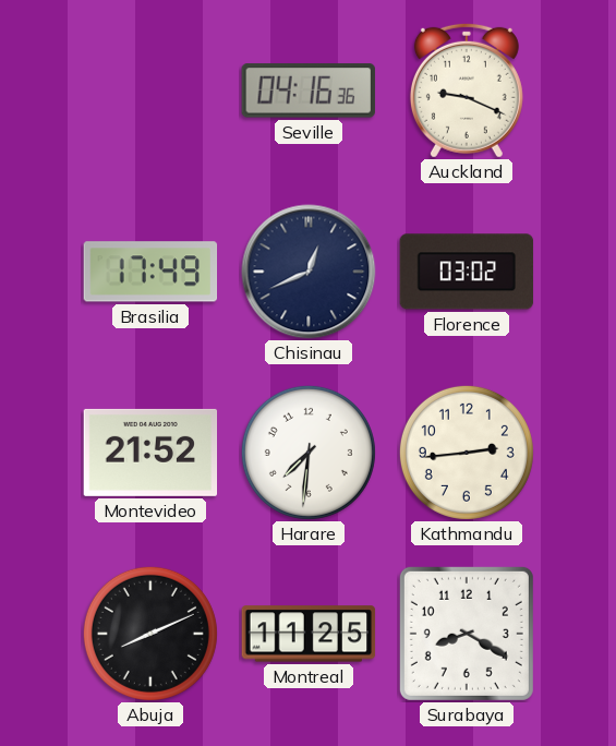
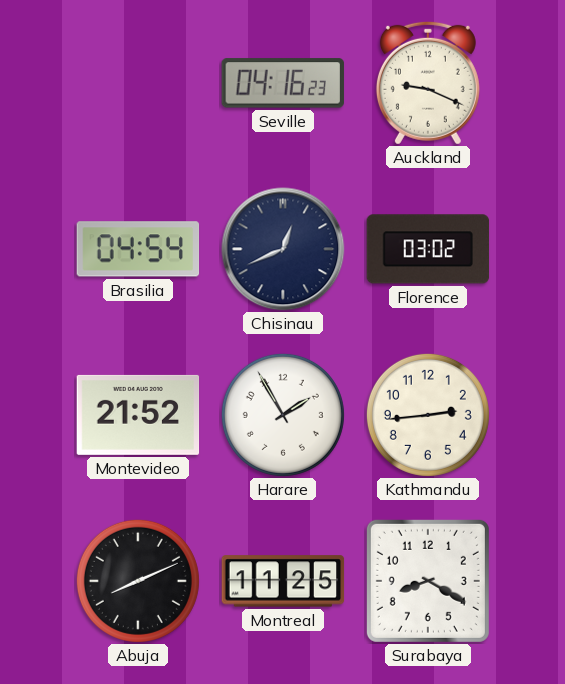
Seville: 04:16:36 -> 04:16:23 (282, 83)
Brasilia: 17:49 -> 04:54 (138, 249)
Harare: 7:31 -> 1:55 (283, 415)
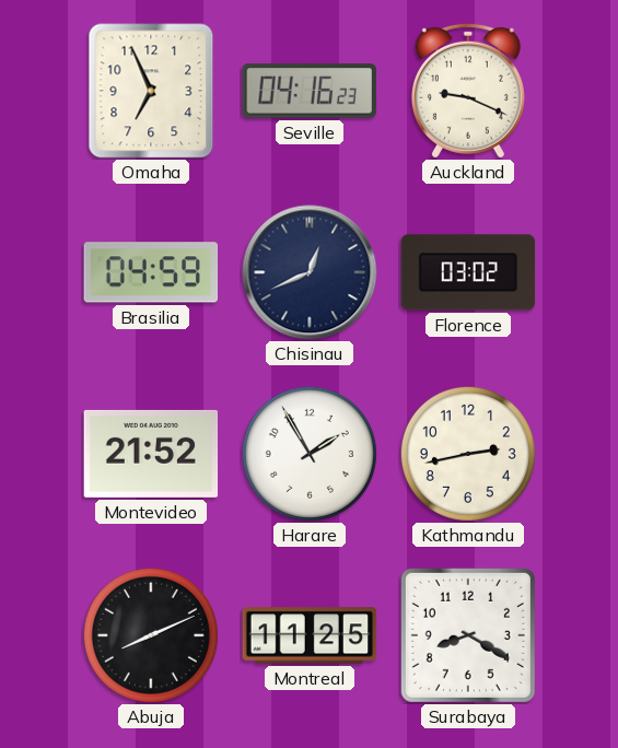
Omaha: none -> 6:56 (151, 91)
Brasilia: 04:54 -> 04:59 (151, 272)
Kathmandu: 2:44 -> 2:43 (468, 454)
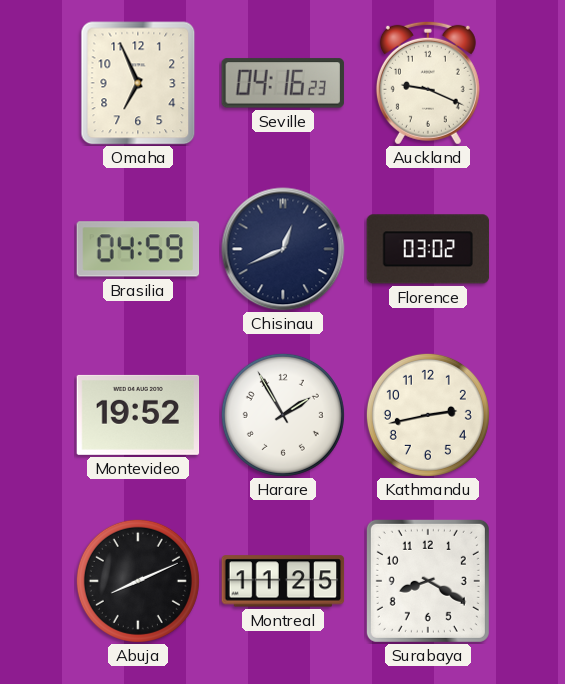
Montevideo: 21:52 -> 19:52 (138, 415)
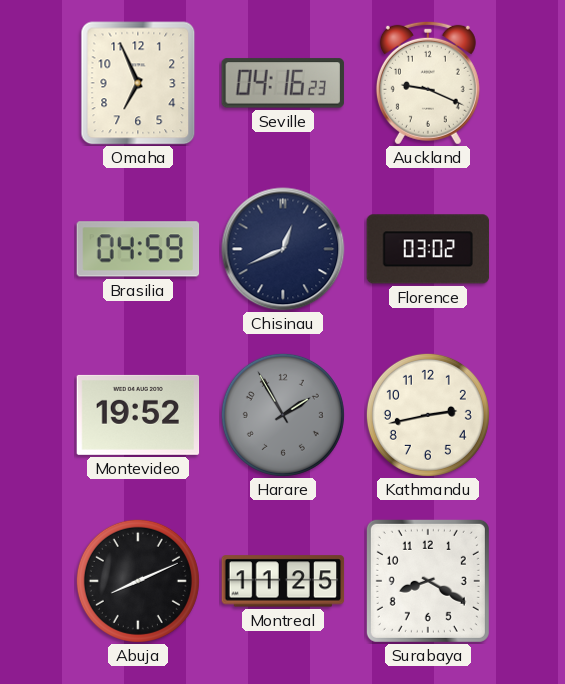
Harare dial: white -> grey (283, 415)
